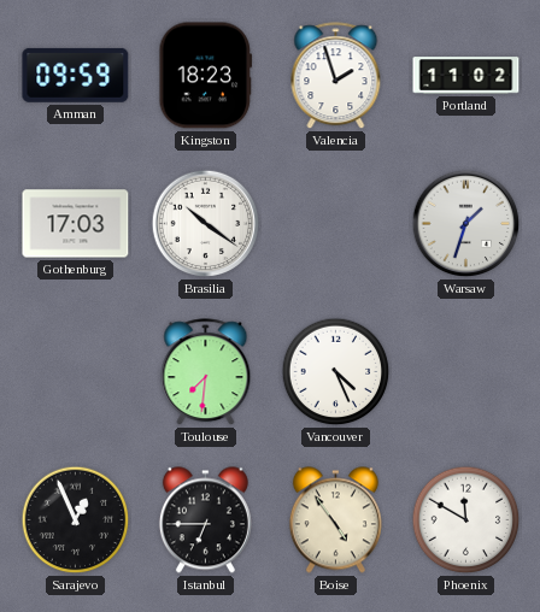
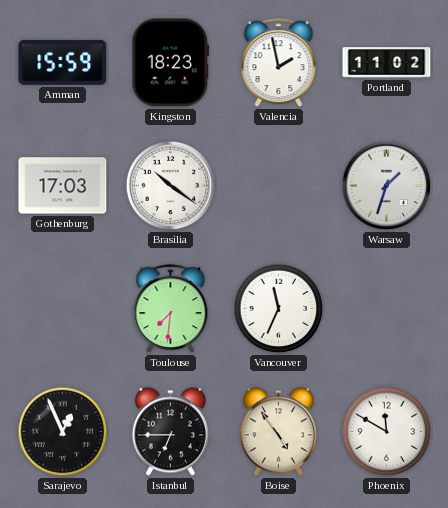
Amman: 09:59 -> 15:59 (63, 62)
Valencia: 1:57 -> 1:58 (279, 63)
Vancouver: 4:26 -> 11:34 (279, 309)
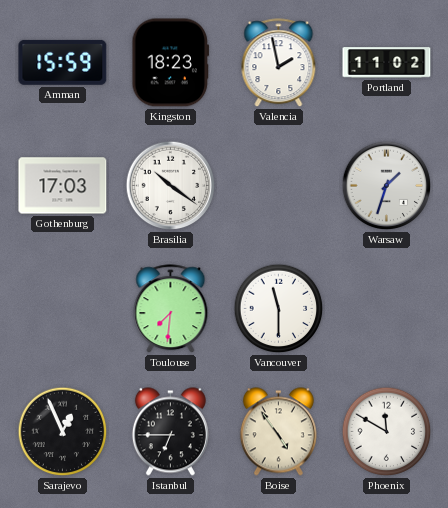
Vancouver: 11:34 -> 11:30 (279, 309)
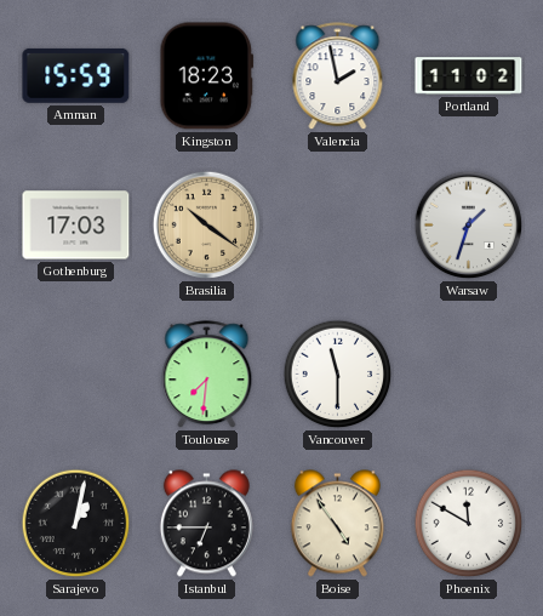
Brasilia dial: white -> champagne (207, 226)
Sarajevo: 12:56 -> 1:02 (76, 524)
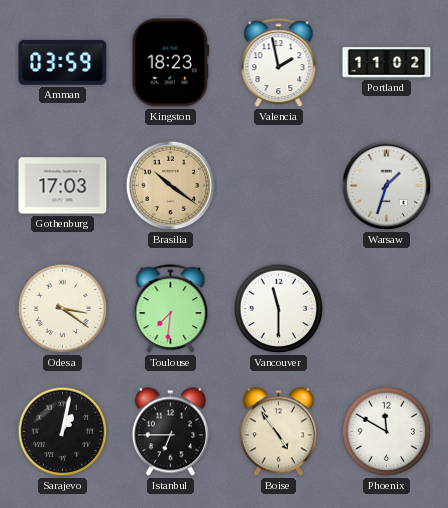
Amman: 15:59 -> 03:59 (63, 62)
Odesa: none -> 3:21 (63, 309)
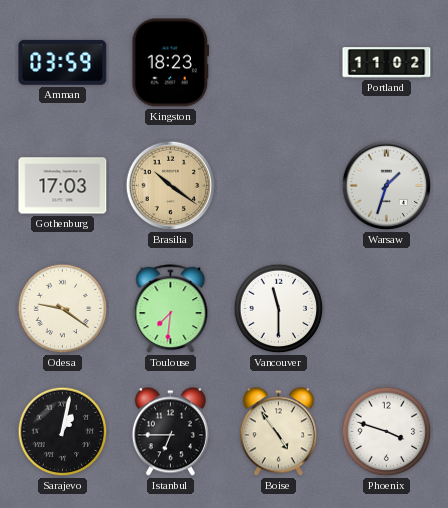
Valencia: 1:58 -> none (279, 63)
Odesa: 3:21 -> 9:21 (63, 309)
Phoenix: 11:50 -> 3:48 (387, 432)
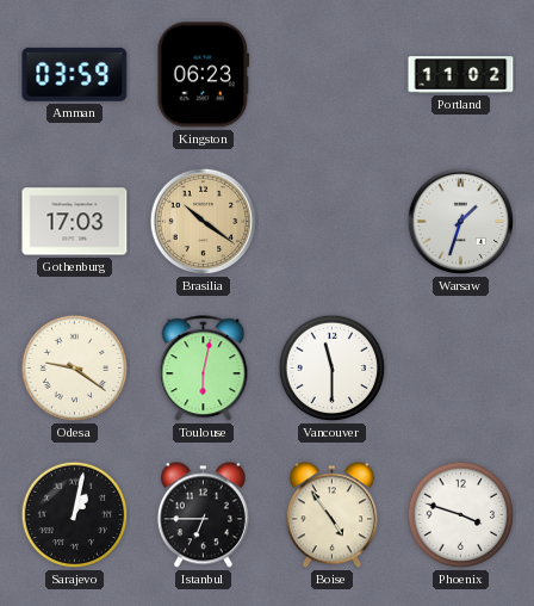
Kingston: 18:23 -> 06:23 (204, 75)
Toulouse: 7:31 -> 6:02 (204, 369)
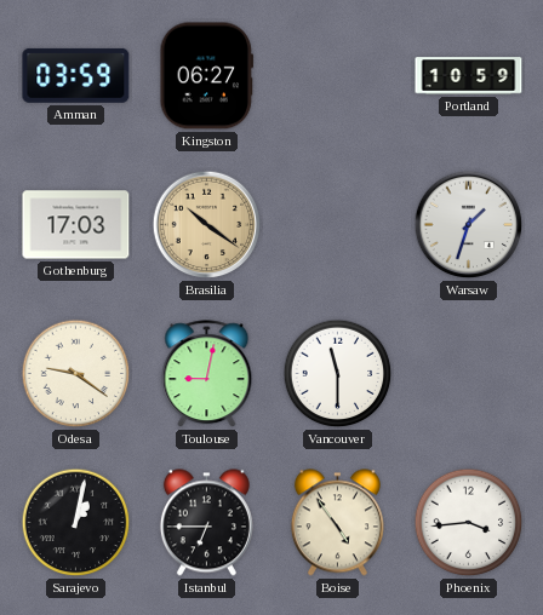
Kingston: 06:23 -> 06:27 (207, 76)
Portland: 11:02 -> 10:59 (469, 76)
Toulouse: 6:02 -> 9:02 (207, 374)
Phoenix: 3:48 -> 3:44 (469, 523)
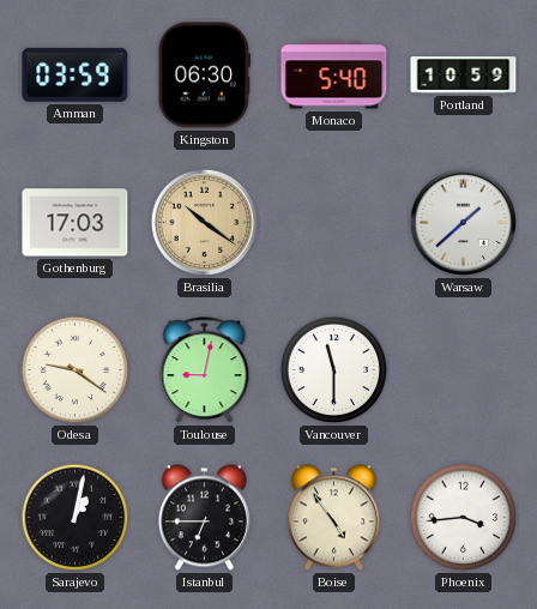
Kingston: 06:27 -> 06:30 (205, 76)
Monaco: none -> 5:40 (334, 76)
Warsaw: 1:33 -> 1:38 (464, 223)
